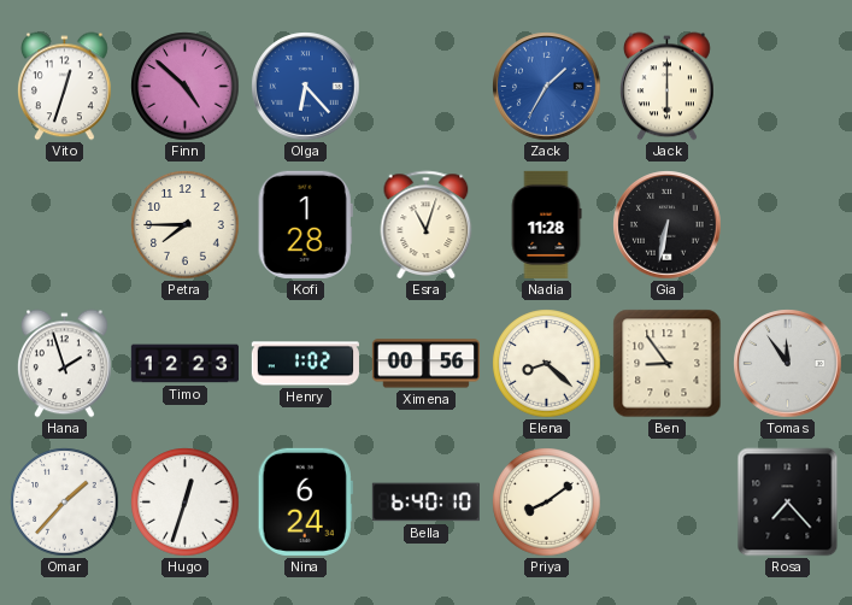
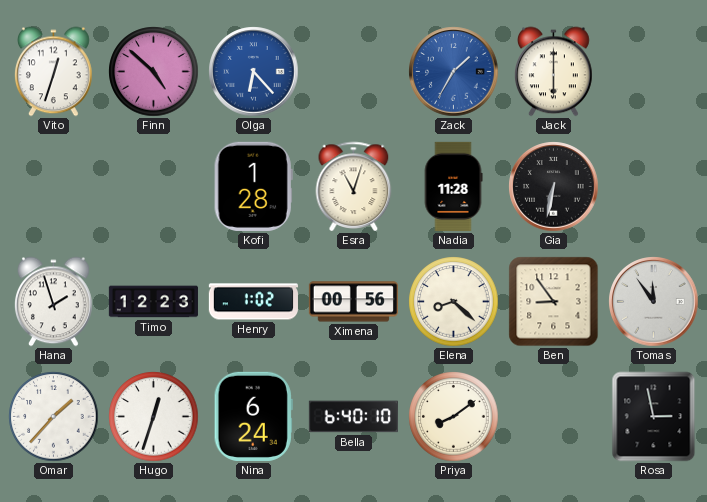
Petra: 7:45 -> none (186, 225)
Rosa: 7:23 -> 2:58 (654, 417)
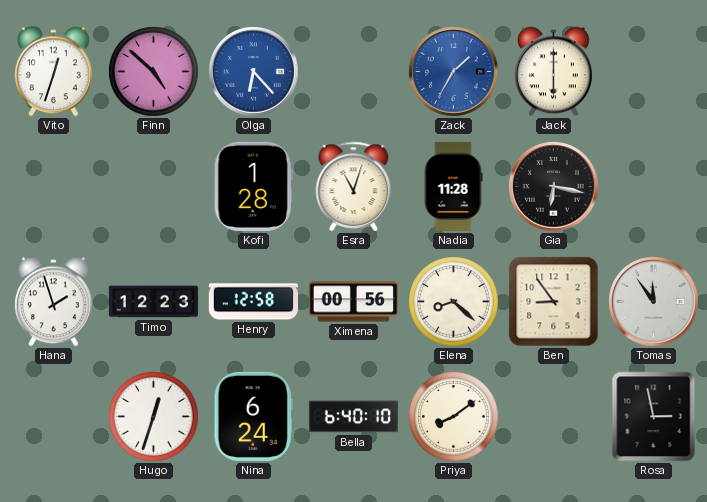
Gia: 6:32 -> 6:17 (554, 187)
Henry: 1:02 -> 12:58 (253, 302)
Omar: 1:37 -> none (54, 417)
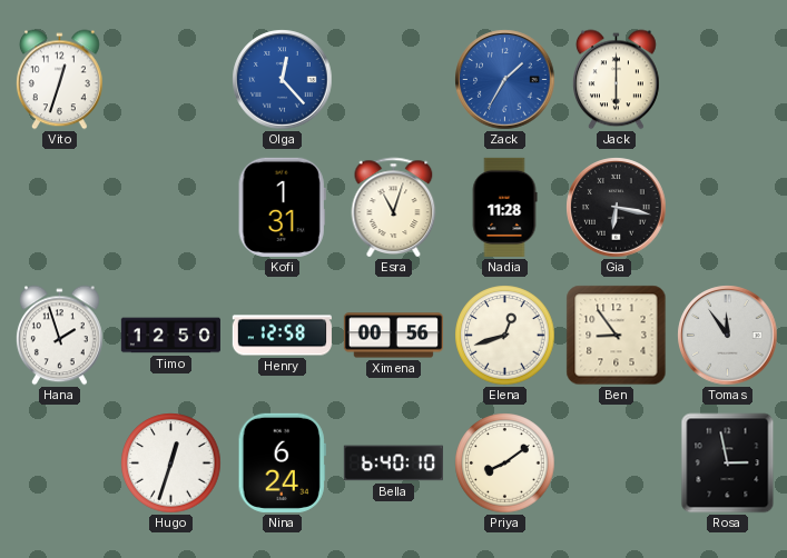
Finn: 4:52 -> none (154, 72)
Olga: 6:23 -> 12:23 (283, 80)
Kofi: 1:28 -> 1:31 (282, 207)
Timo: 12:23 -> 12:50 (170, 336)
Elena: 8:22 -> 12:42 (505, 336)
